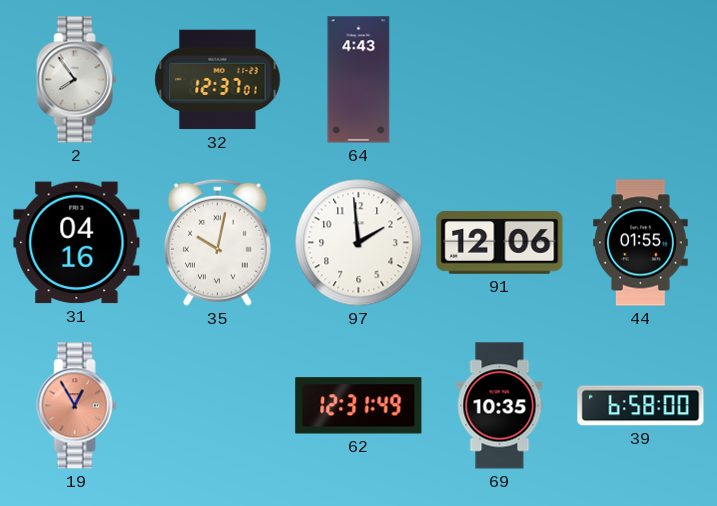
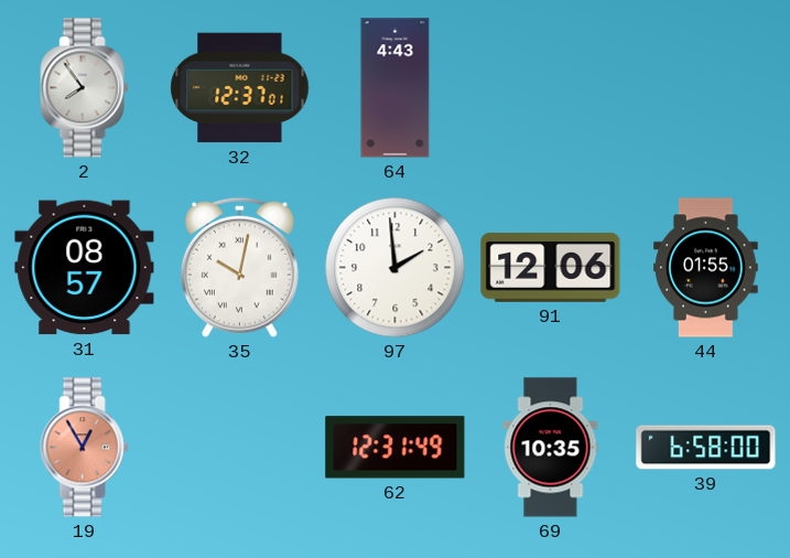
31: 04:16 -> 08:57 (85, 268)
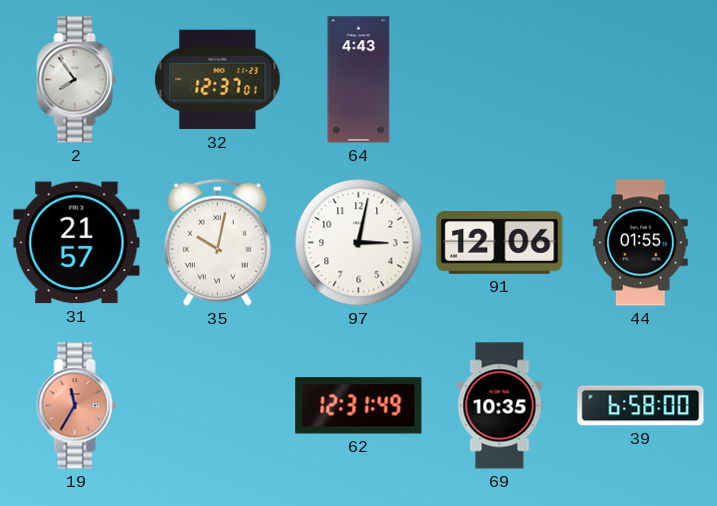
31: 08:57 -> 21:57 (77, 243)
97: 1:59 -> 3:02 (359, 243)
19: 12:55 -> 11:35 (77, 406)
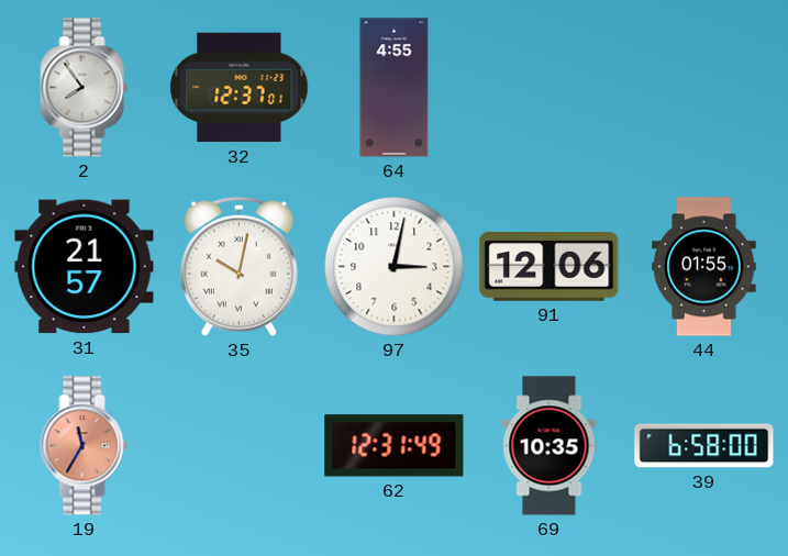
64: 4:43 -> 4:55 (395, 88)
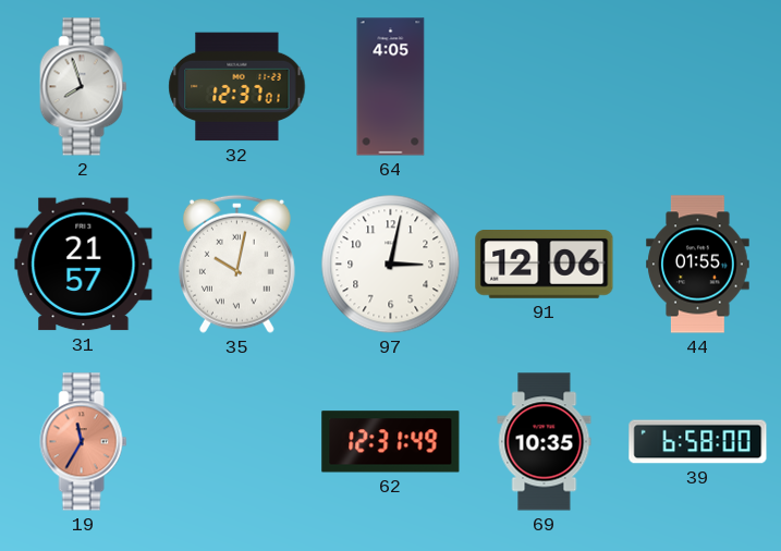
2: 7:54 -> 7:57 (84, 87)
64: 4:55 -> 4:05 (391, 87)
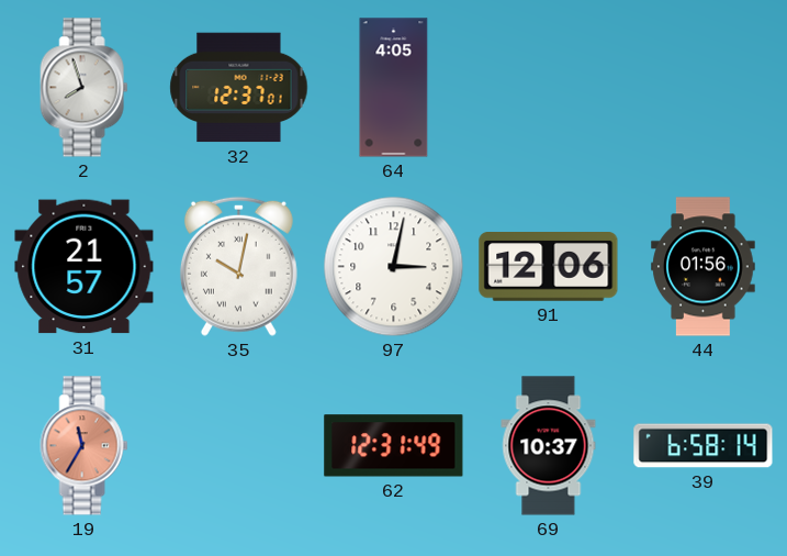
44: 01:55 -> 01:56 (704, 267)
69: 10:35 -> 10:37 (549, 446)
39: 6:58:00 -> 6:58:14 (704, 446)
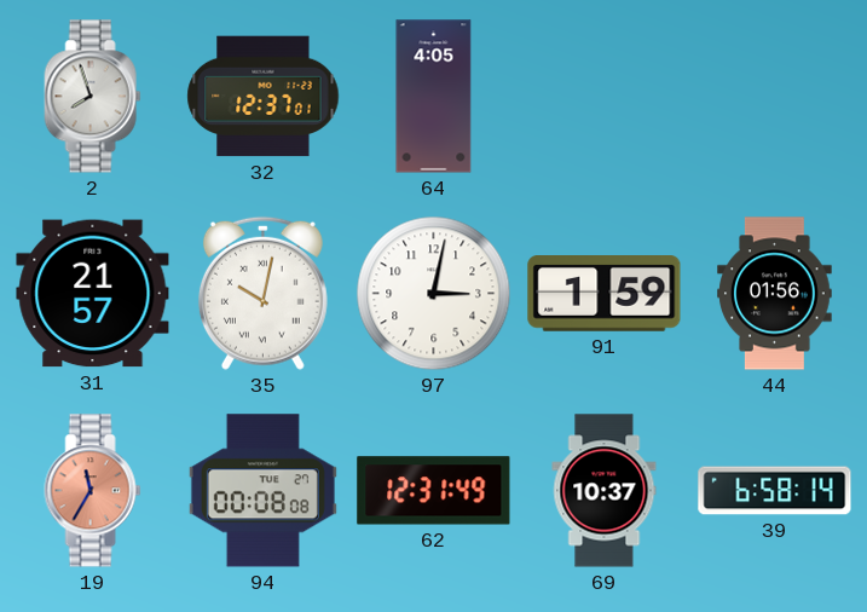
91: 12:06 -> 1:59 (605, 294)
94: none -> 00:08 (262, 491)
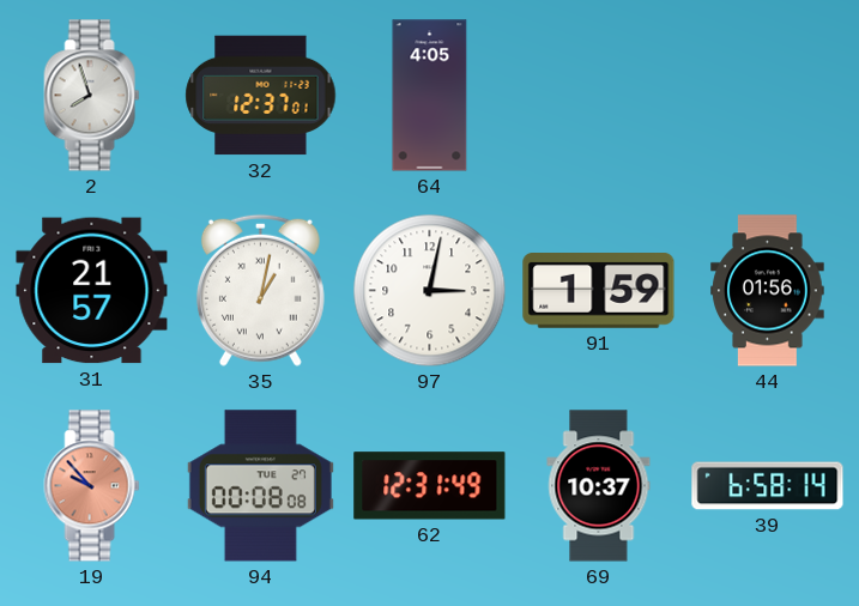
35: 10:02 -> 1:02 (260, 290)
19: 11:35 -> 9:53 (92, 486)
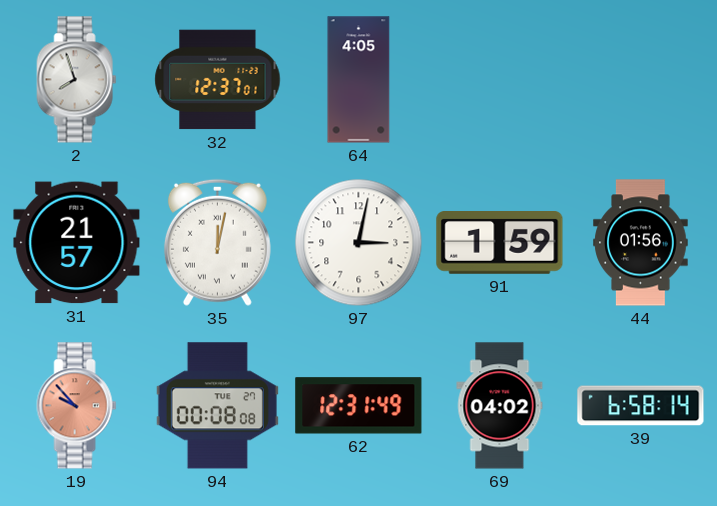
35: 1:02 -> 12:02 (217, 242)
69: 10:37 -> 04:02 (500, 406)
